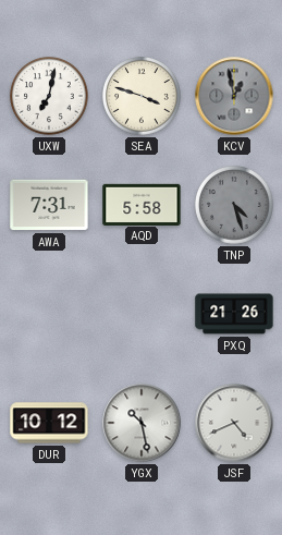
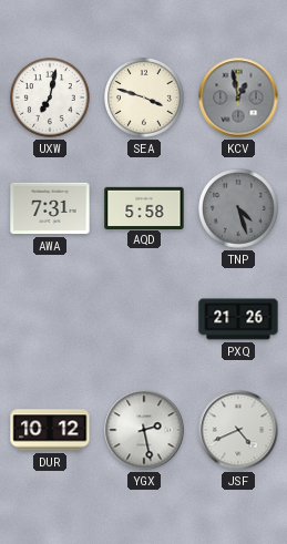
YGX: 10:28 -> 2:28 (144, 430)
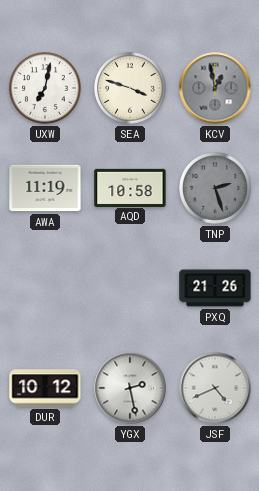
AWA: 7:31 -> 11:19 (45, 188)
AQD: 5:58 -> 10:58 (130, 187)
TNP: 4:27 -> 2:27 (216, 189)
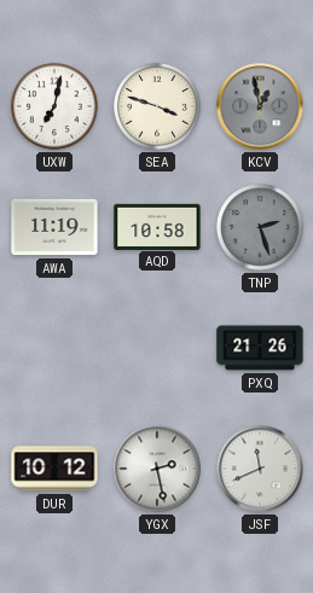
JSF: 4:41 -> 11:41 (260, 469)
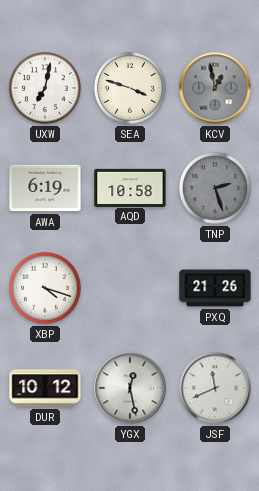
AWA: 11:19 -> 6:19 (45, 188)
XBP: none -> 4:18 (46, 289)
YGX: 2:28 -> 12:28 (130, 388)
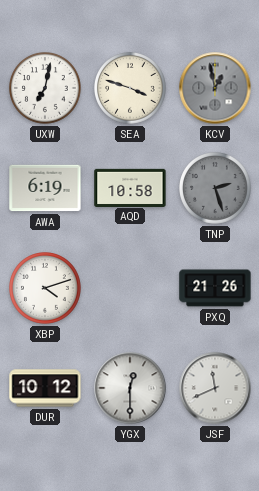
XBP: 4:18 -> 4:12 (46, 289)
YGX: 12:28 -> 12:30 (130, 388)
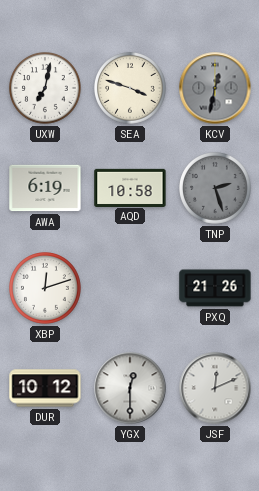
KCV: 12:58 -> 12:32 (215, 88)
XBP: 4:12 -> 12:12 (46, 289)
JSF: 11:41 -> 12:11 (215, 388)
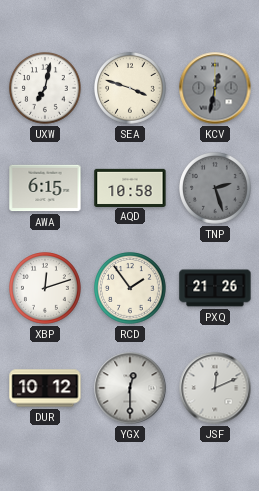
AWA: 6:19 -> 6:15 (45, 188)
RCD: none -> 1:54 (131, 289)
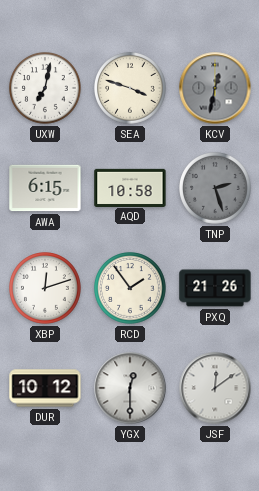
JSF: 12:11 -> 12:09 (215, 388)
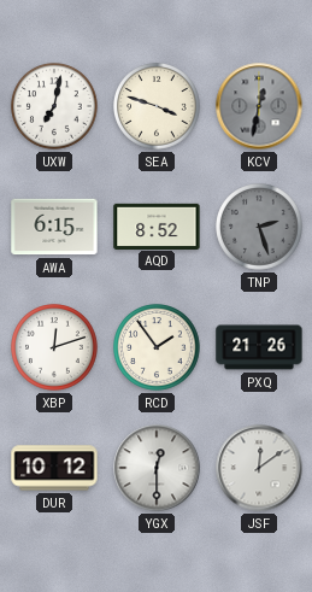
AQD: 10:58 -> 8:52 (157, 225)
